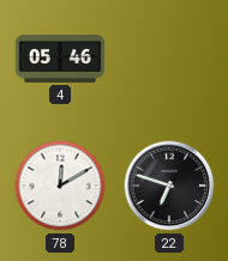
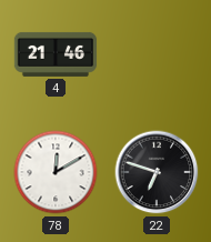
4: 05:46 -> 21:46 (56, 54)
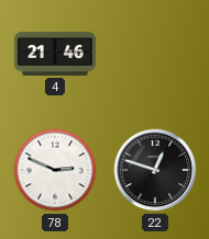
78: 12:10 -> 2:49 (55, 170)
22: 6:48 -> 12:48 (155, 170)
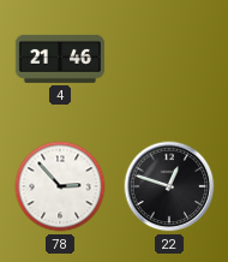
78: 2:49 -> 2:53 (60, 186)
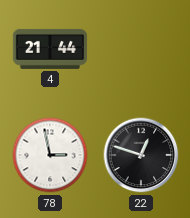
4: 21:46 -> 21:44 (50, 49)
78: 2:53 -> 2:58 (50, 155)
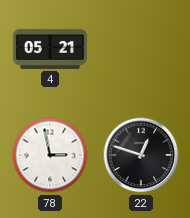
4: 21:44 -> 05:21 (50, 49)
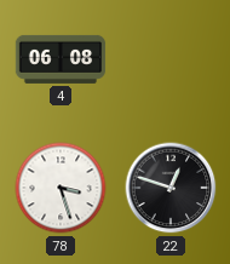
4: 05:21 -> 06:08 (61, 59)
78: 2:58 -> 3:27 (61, 188)
